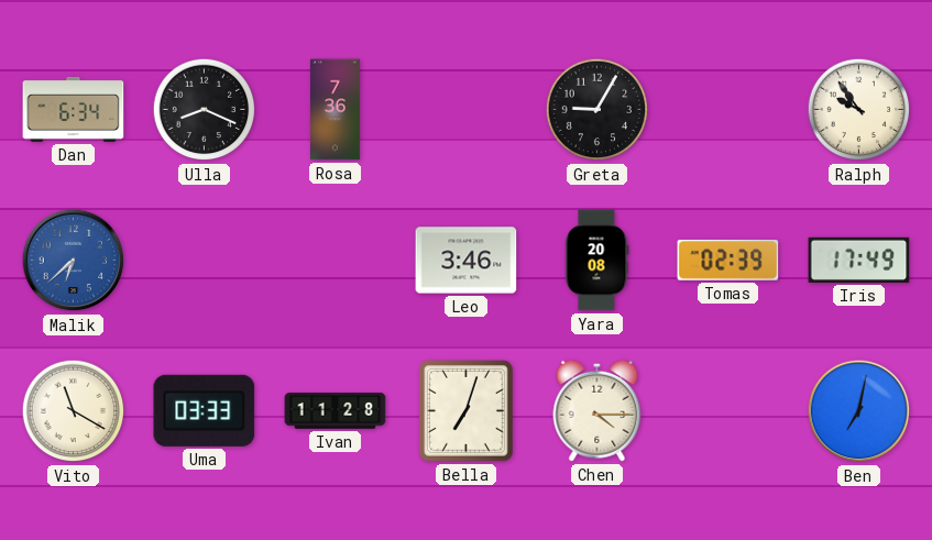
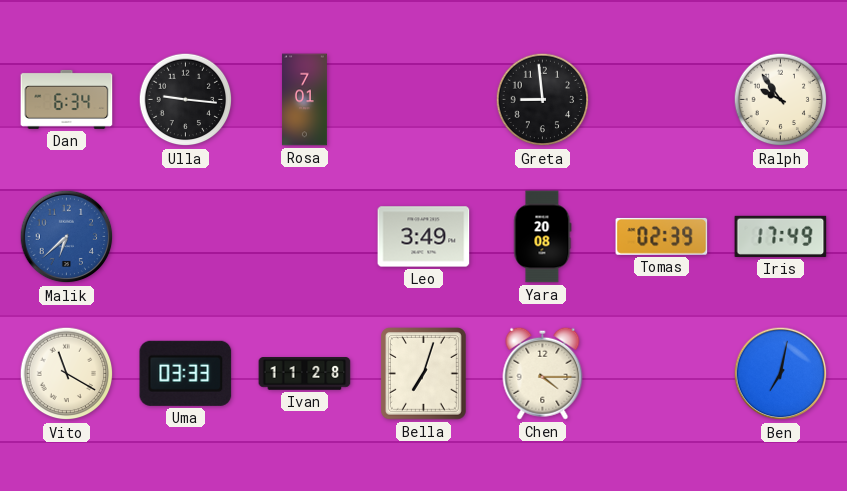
Ulla: 8:19 -> 9:16 (186, 100)
Rosa: 7:36 -> 7:01 (304, 100)
Greta: 9:05 -> 8:59 (543, 100)
Leo: 3:46 -> 3:49 (424, 237)
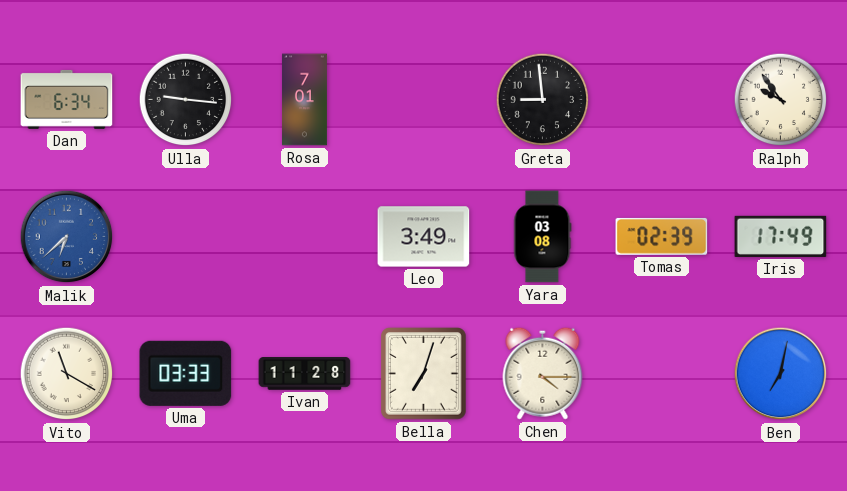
Yara: 20:08 -> 03:08 (543, 237)
